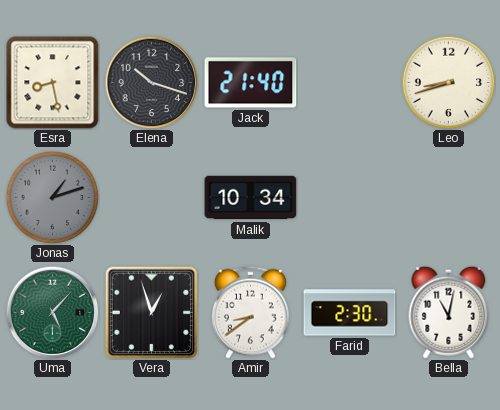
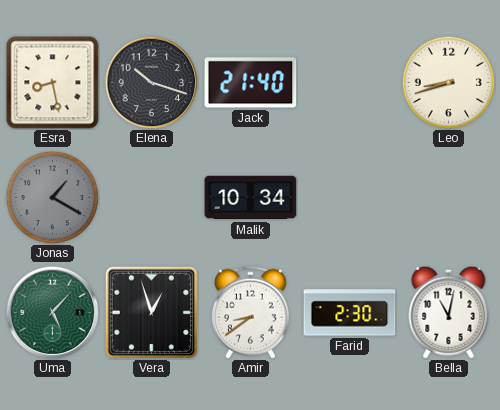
Jonas: 1:12 -> 1:20 (52, 197)
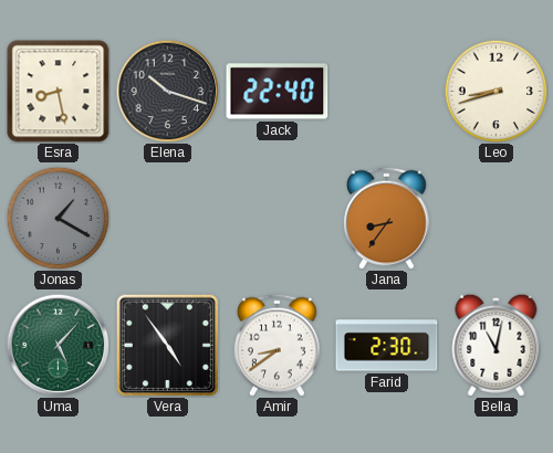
Jack: 21:40 -> 22:40 (278, 92)
Malik: 10:34 -> none (251, 198)
Jana: none -> 8:36 (387, 218)
Vera: 12:57 -> 4:54 (167, 345)
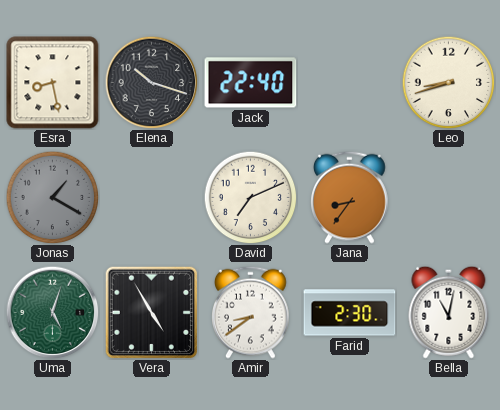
David: none -> 7:11 (250, 197)
Uma: 5:07 -> 5:03 (52, 312)
Vera: 4:54 -> 4:55 (151, 312)
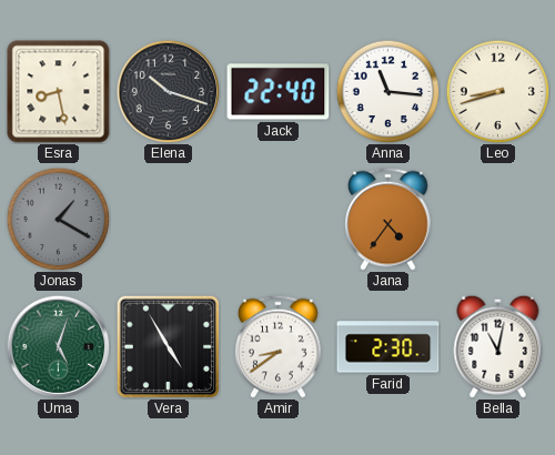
Anna: none -> 11:16 (387, 91)
David: 7:11 -> none (250, 197)
Jana: 8:36 -> 4:36 (389, 219)
